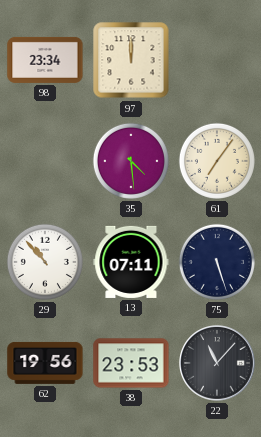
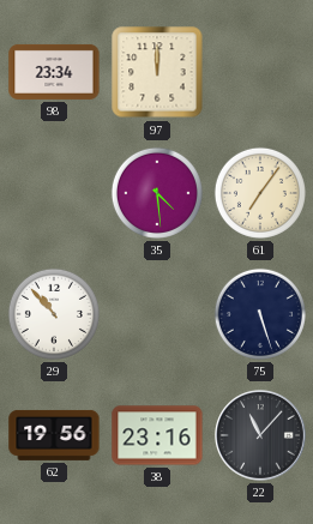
13: 07:11 -> none (131, 262)
38: 23:53 -> 23:16 (157, 435)
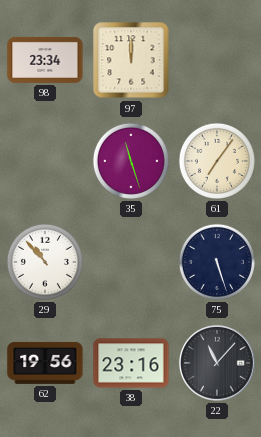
35: 4:29 -> 11:27 (131, 161)
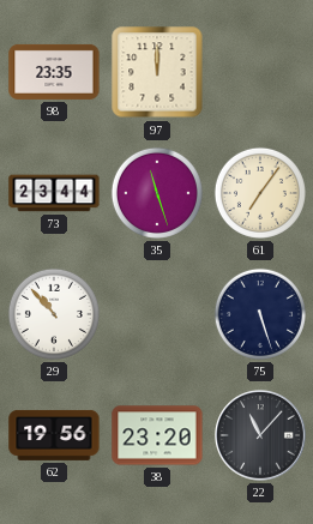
98: 23:34 -> 23:35 (54, 72)
73: none -> 23:44 (54, 193)
38: 23:16 -> 23:20 (157, 435)
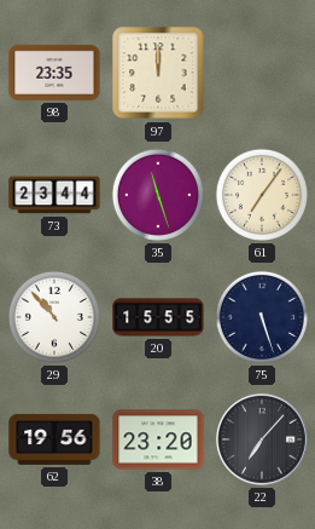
20: none -> 15:55 (158, 317)
22: 11:07 -> 7:07 (262, 439)
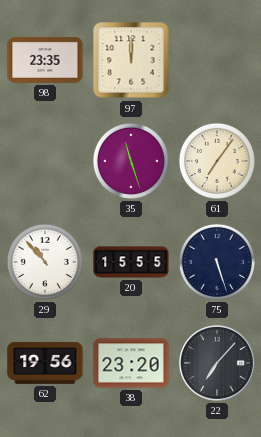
73: 23:44 -> none (54, 195)
